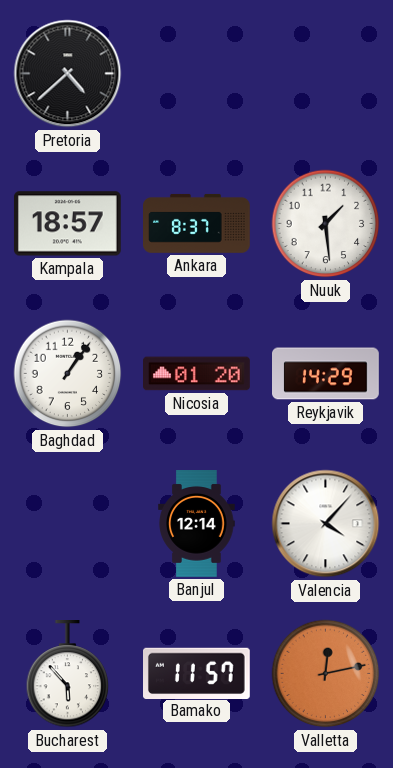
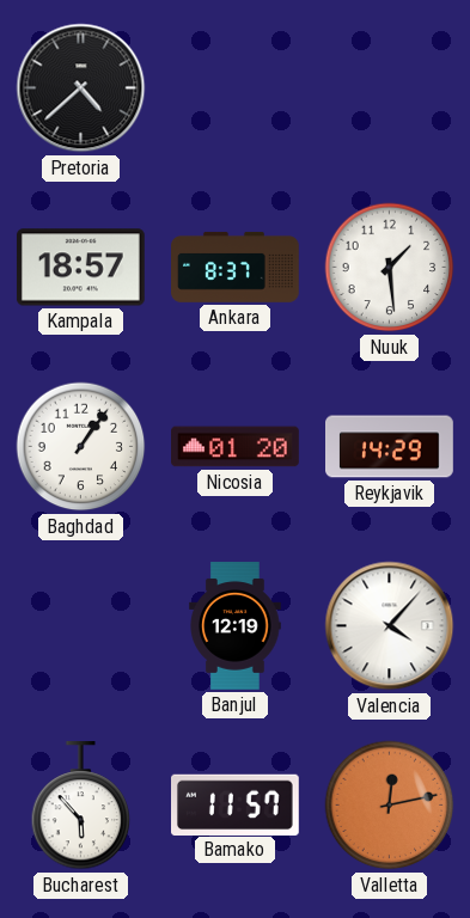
Banjul: 12:14 -> 12:19 (236, 626)
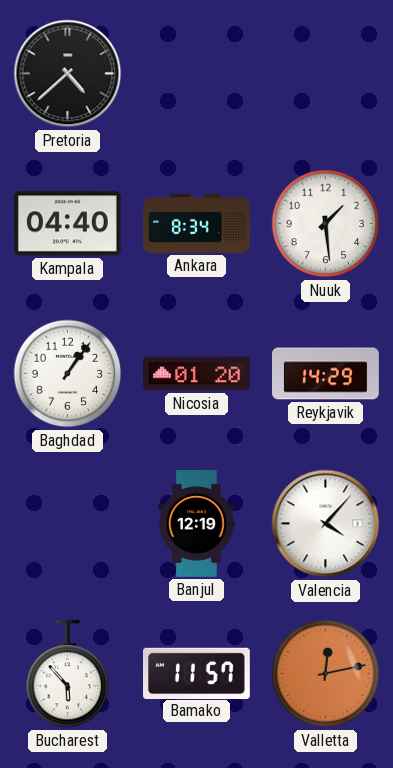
Kampala: 18:57 -> 04:40 (67, 224)
Ankara: 8:37 -> 8:34 (197, 223)
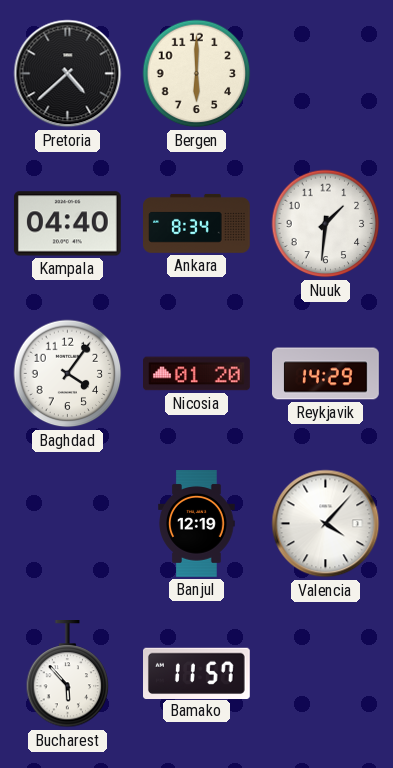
Bergen: none -> 6:00 (197, 74)
Nuuk: 1:29 -> 1:31 (326, 224)
Baghdad: 1:06 -> 4:06 (68, 374)
Valletta: 12:13 -> none (326, 674)
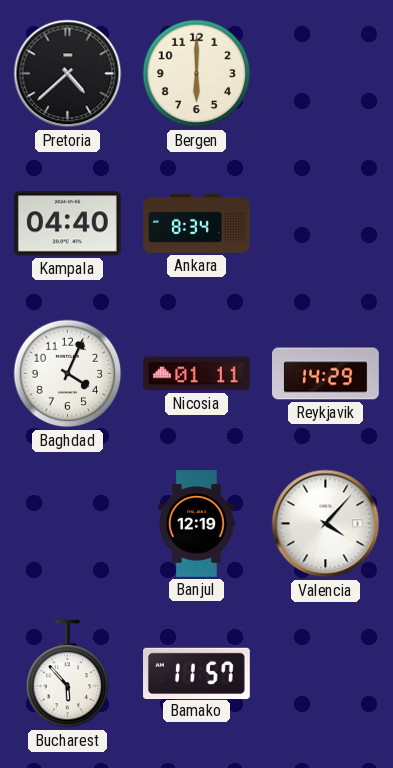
Nuuk: 1:31 -> none (326, 224)
Baghdad: 4:06 -> 4:04 (68, 374)
Nicosia: 01:20 -> 01:11 (197, 374)
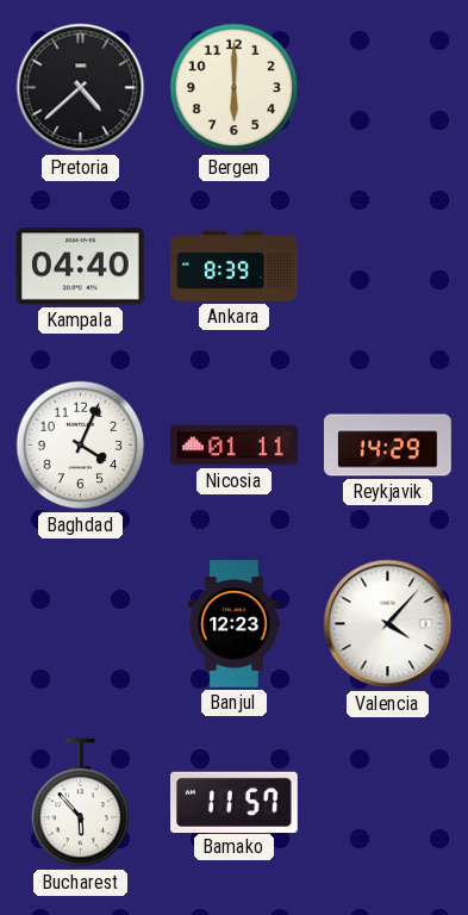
Ankara: 8:34 -> 8:39 (235, 266)
Banjul: 12:19 -> 12:23 (235, 624)
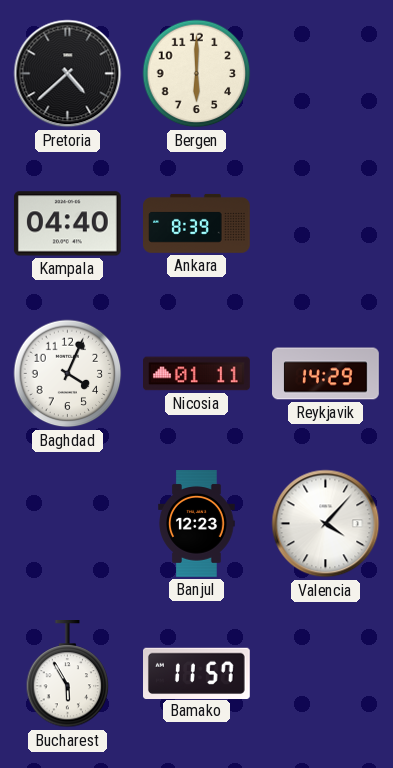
Bucharest: 5:53 -> 5:55 (68, 675)
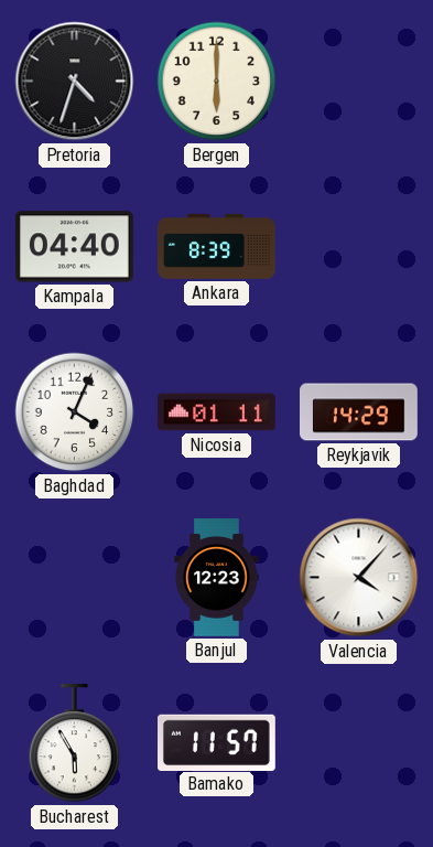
Pretoria: 4:38 -> 4:33 (75, 82)
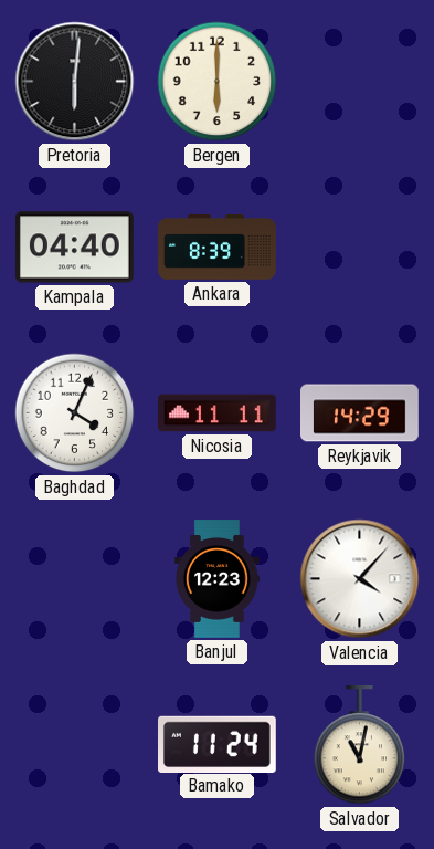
Pretoria: 4:33 -> 6:01 (75, 82)
Nicosia: 01:11 -> 11:11 (218, 413)
Bucharest: 5:55 -> none (75, 744)
Bamako: 11:57 -> 11:24 (218, 744)
Salvador: none -> 11:02 (360, 746)
